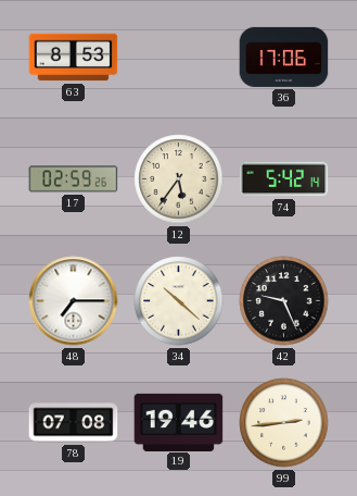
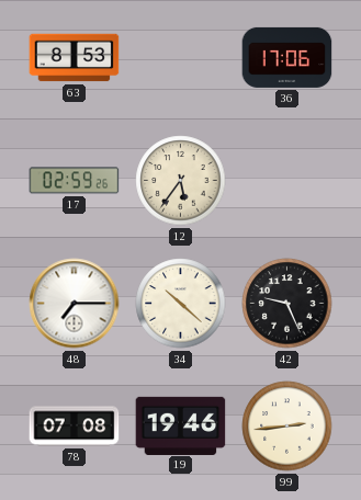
74: 5:42 -> none (284, 179)
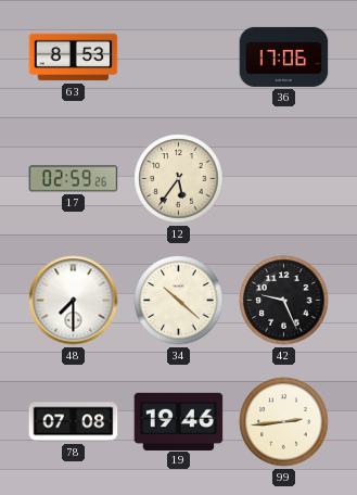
48: 7:15 -> 7:30 (74, 301)
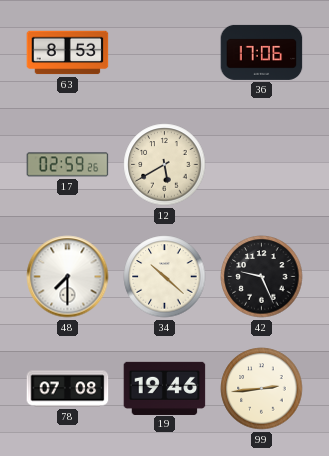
12: 5:36 -> 5:40 (165, 165)
